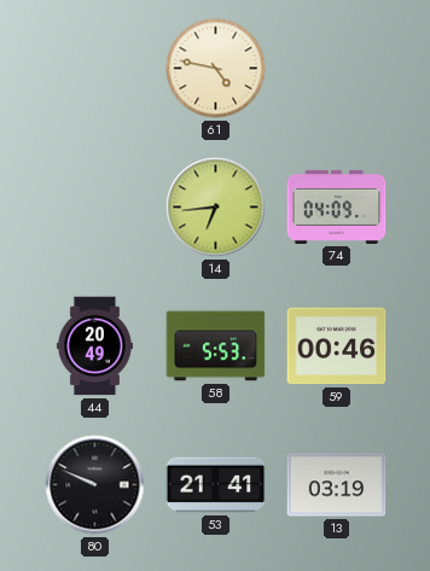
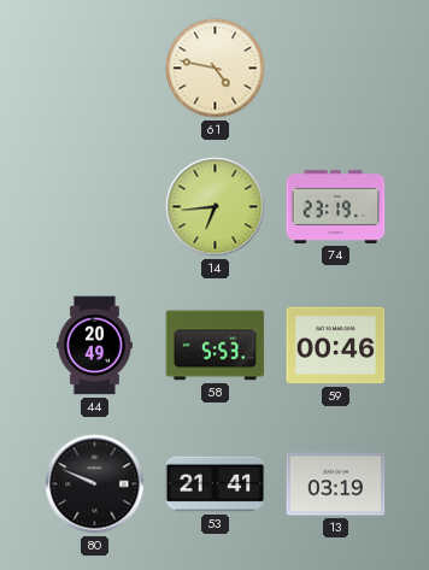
74: 04:09 -> 23:19 (336, 206)
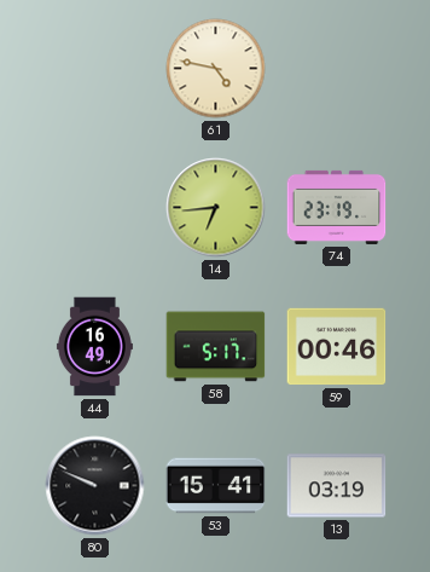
44: 20:49 -> 16:49 (94, 347)
58: 5:53 -> 5:17 (216, 347)
53: 21:41 -> 15:41 (216, 486)
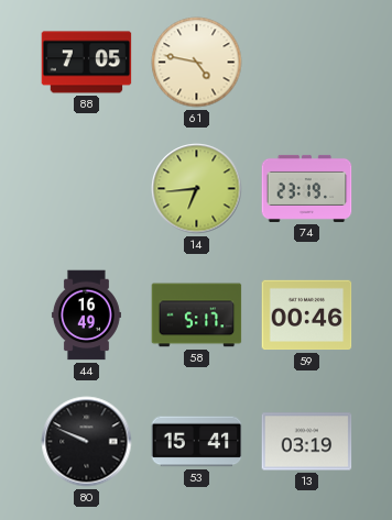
88: none -> 7:05 (87, 63)
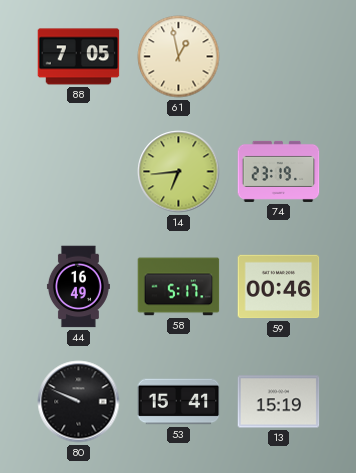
61: 4:47 -> 12:58 (179, 57)
13: 03:19 -> 15:19 (279, 402)
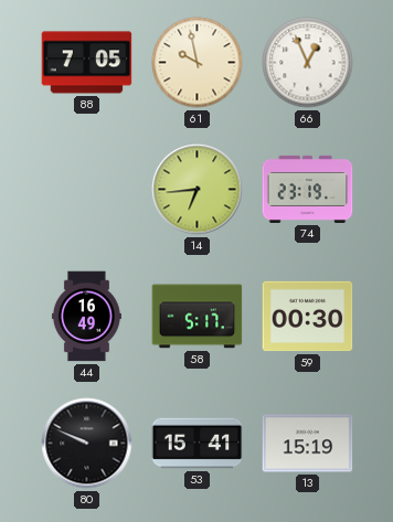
61: 12:58 -> 9:58 (198, 63)
66: none -> 12:56 (308, 63)
59: 00:46 -> 00:30 (308, 317)
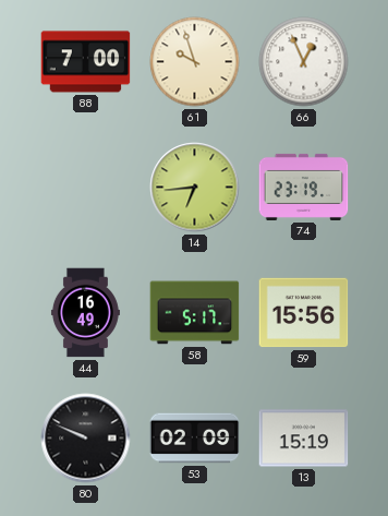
88: 7:05 -> 7:00 (86, 62)
61: 9:58 -> 9:57 (195, 62)
59: 00:30 -> 15:56 (304, 313)
53: 15:41 -> 02:09 (195, 439)
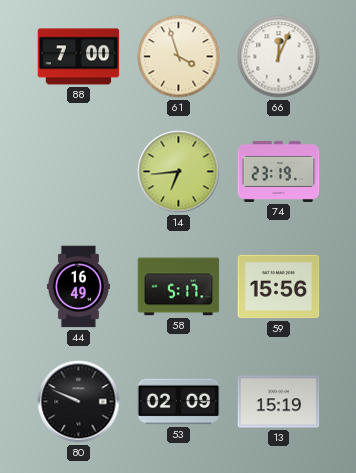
61: 9:57 -> 3:57 (179, 57)
66: 12:56 -> 12:04 (279, 57)
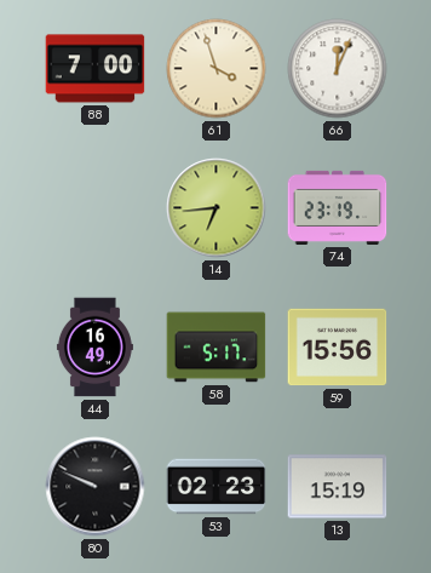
53: 02:09 -> 02:23 (217, 487)
